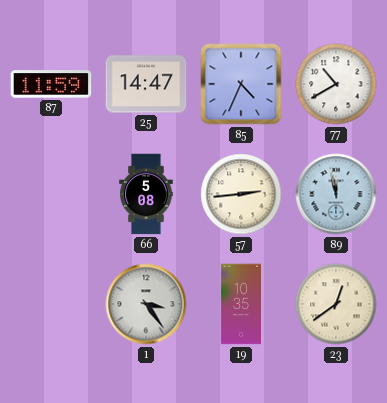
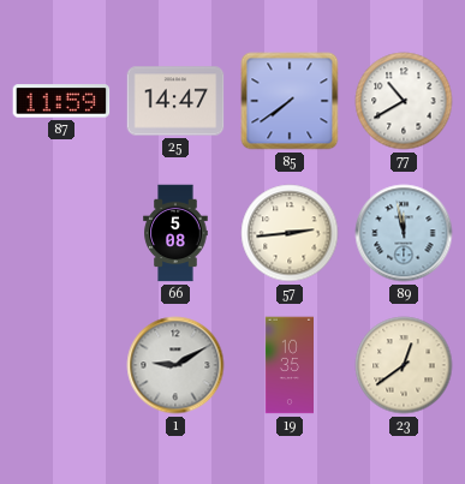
85: 4:34 -> 7:39 (290, 101)
1: 3:24 -> 9:10 (175, 365)
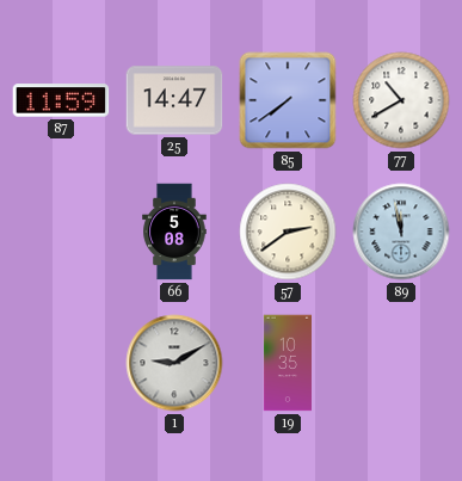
57: 2:44 -> 2:39 (288, 232)
23: 12:39 -> none (404, 365)
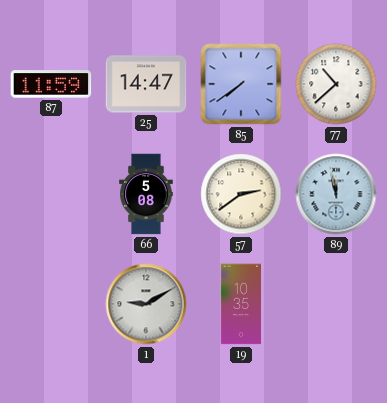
77: 10:40 -> 10:38 (336, 84)
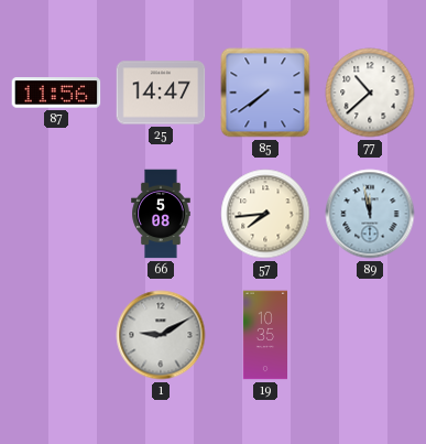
87: 11:59 -> 11:56 (56, 93)
57: 2:39 -> 7:44 (265, 214)
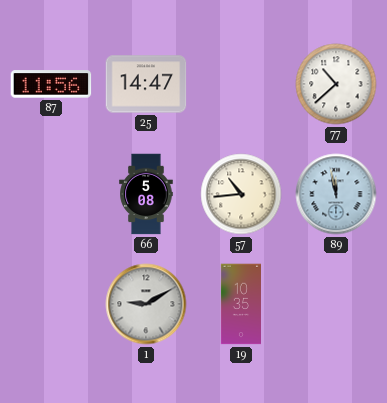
85: 7:39 -> none (265, 93)
57: 7:44 -> 10:44 (241, 194)
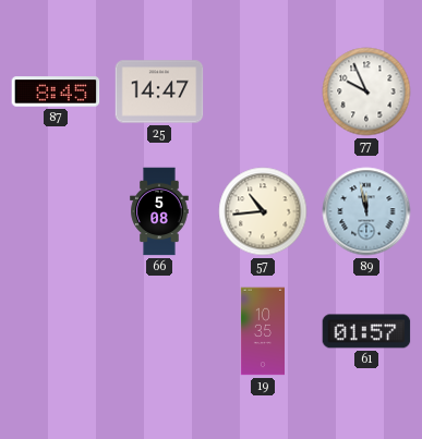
87: 11:56 -> 8:45 (56, 92)
77: 10:38 -> 9:56 (366, 92)
1: 9:10 -> none (146, 304)
61: none -> 01:57 (366, 331)
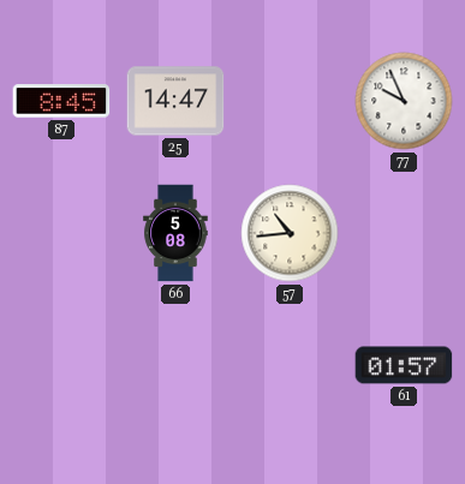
89: 11:58 -> none (366, 211)
19: 10:35 -> none (262, 331)
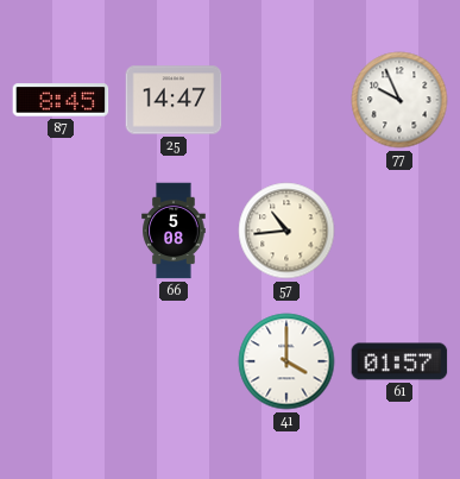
41: none -> 4:00 (286, 361)
